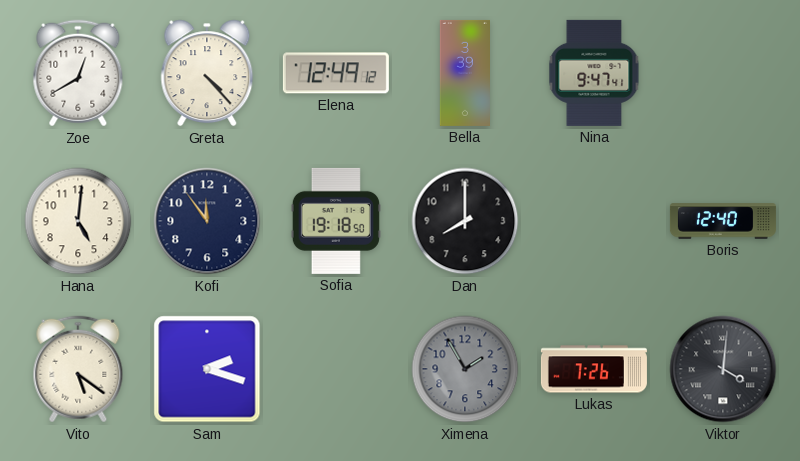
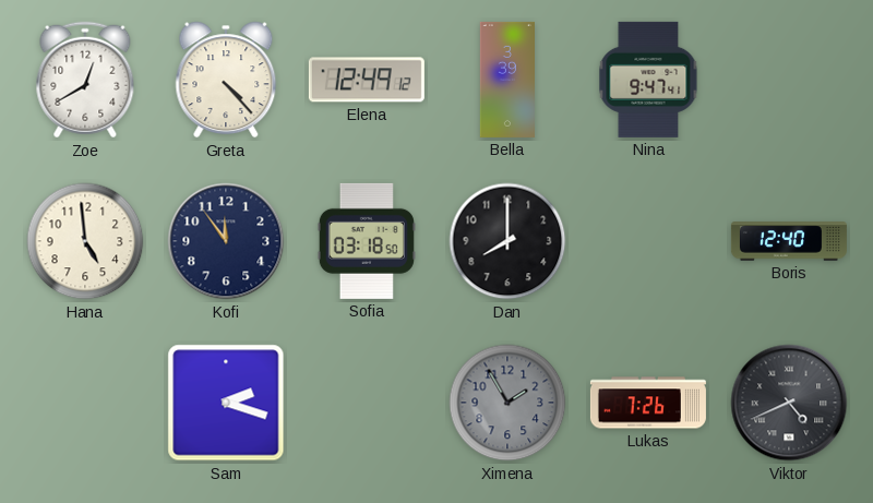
Hana: 5:01 -> 4:59 (85, 241)
Sofia: 19:18 -> 03:18 (367, 241)
Vito: 5:21 -> none (78, 369)
Viktor: 4:01 -> 4:41 (789, 403)
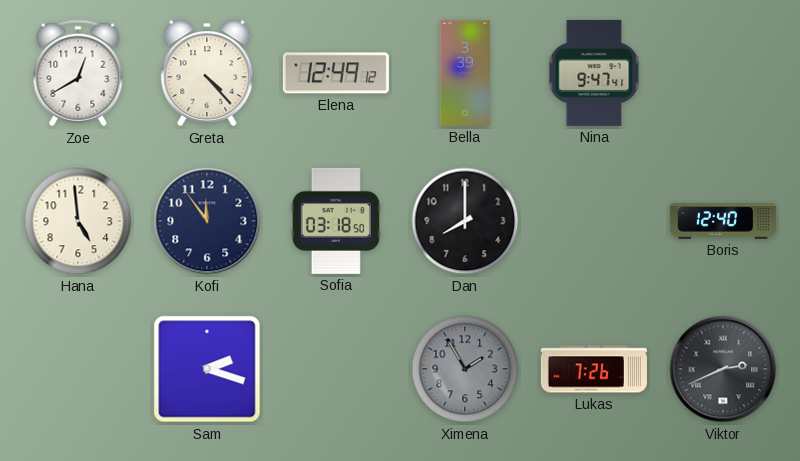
Viktor: 4:41 -> 2:41 (723, 369)
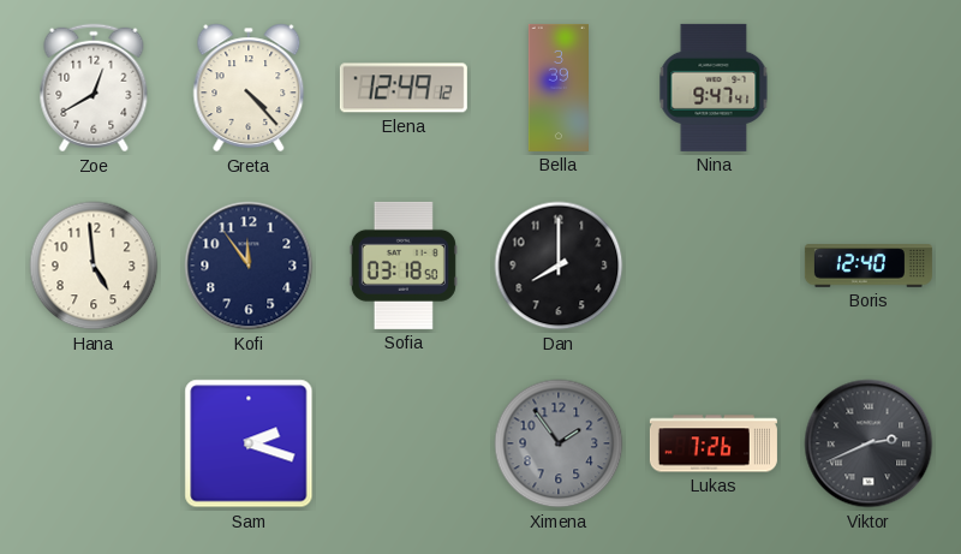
Ximena: 1:55 -> 1:54 (559, 443)
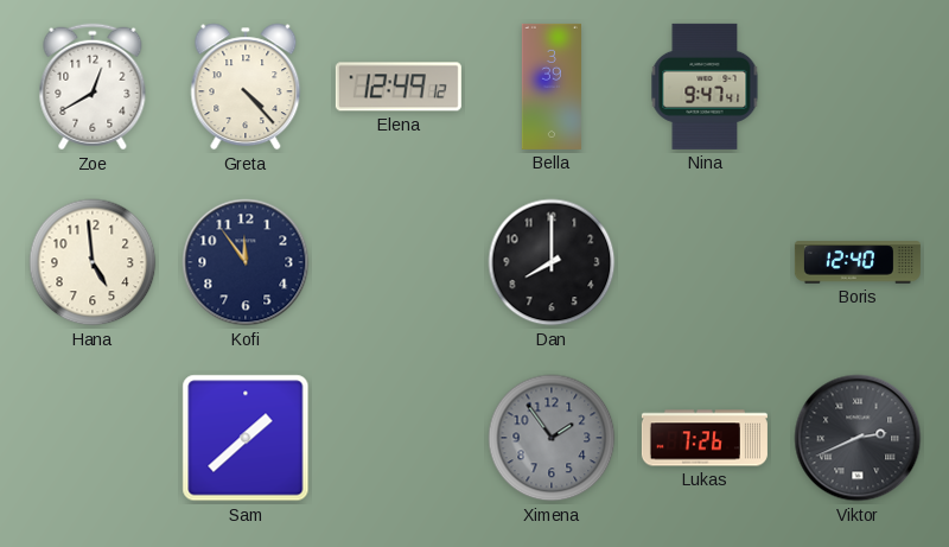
Sofia: 03:18 -> none (404, 266)
Sam: 2:18 -> 1:38 (246, 438)
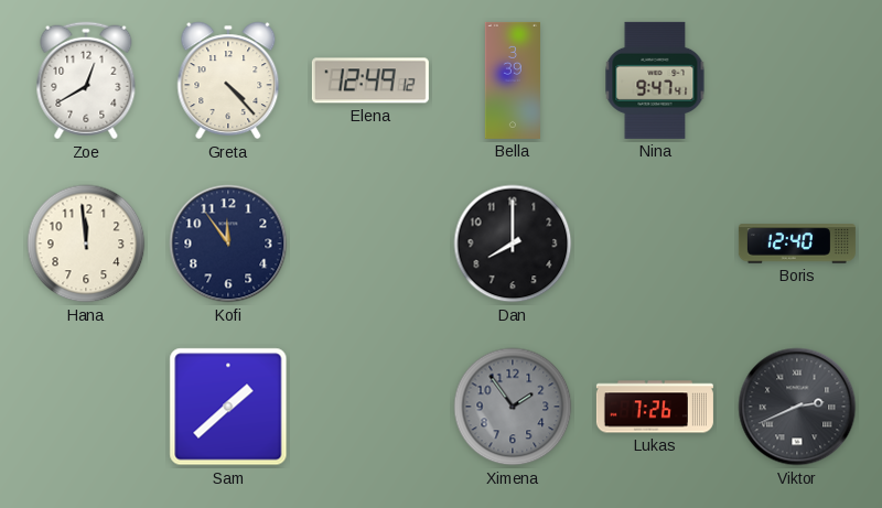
Hana: 4:59 -> 11:59 (86, 244)
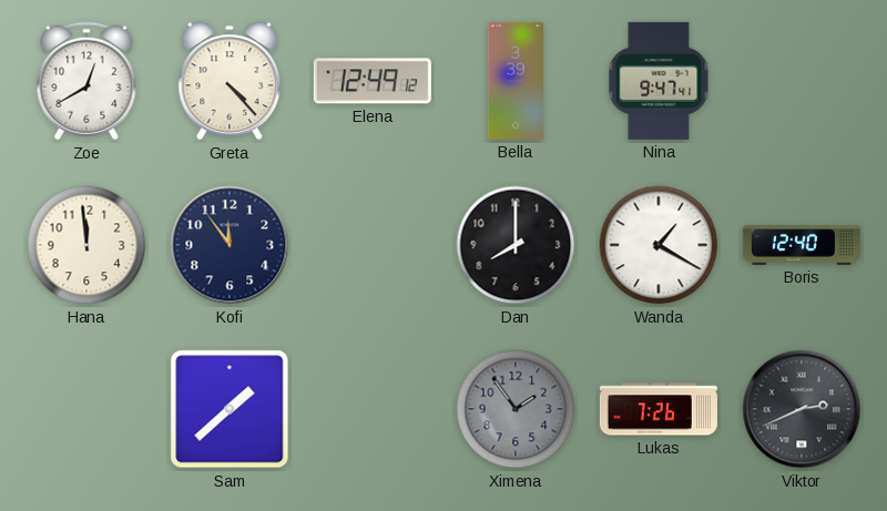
Wanda: none -> 1:20 (659, 245)
